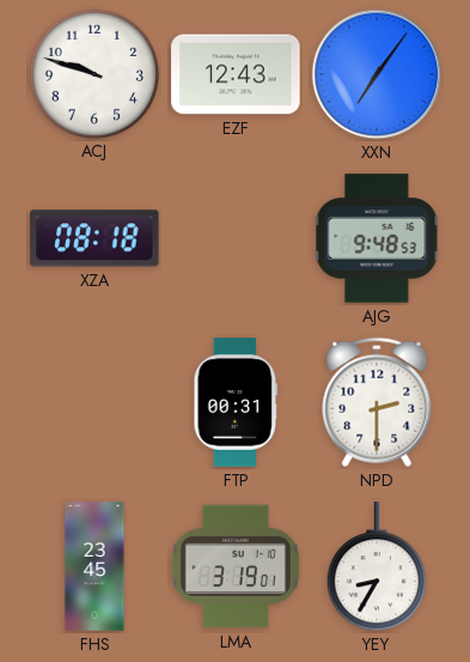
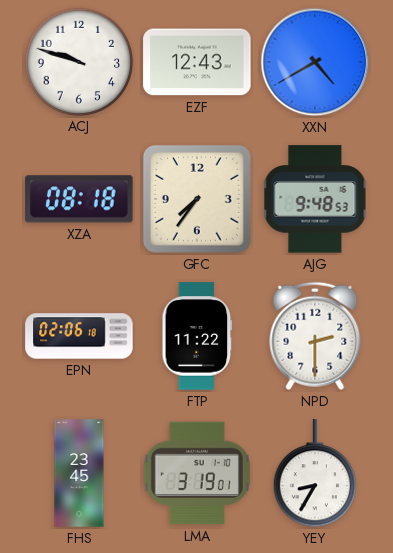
XXN: 7:06 -> 4:40 (315, 62)
GFC: none -> 7:36 (197, 199)
EPN: none -> 02:06 (79, 336)
FTP: 00:31 -> 11:22 (197, 336)
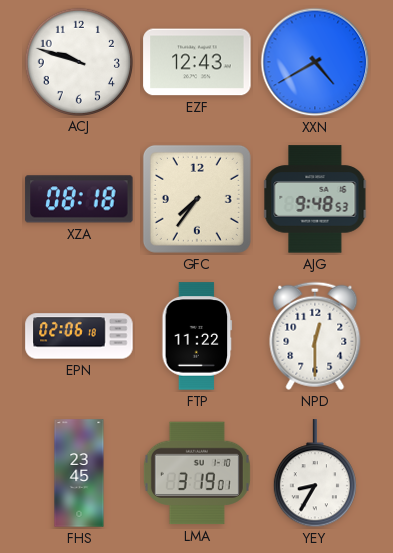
NPD: 2:30 -> 12:30 (315, 336)
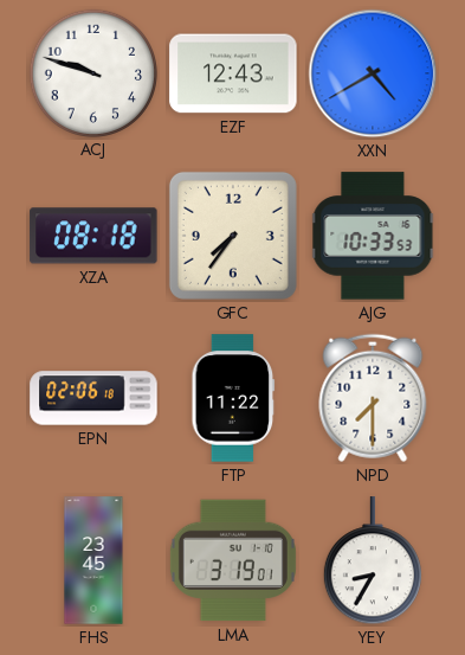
AJG: 9:48 -> 10:33 (373, 236)
NPD: 12:30 -> 7:30 (373, 398)
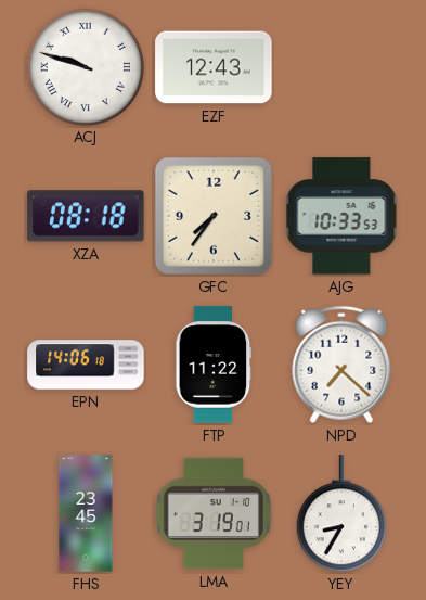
ACJ numerals: Arabic -> Roman (85, 66)
XXN: 4:40 -> none (373, 73)
EPN: 02:06 -> 14:06 (86, 365)
NPD: 7:30 -> 7:22 (341, 365)
